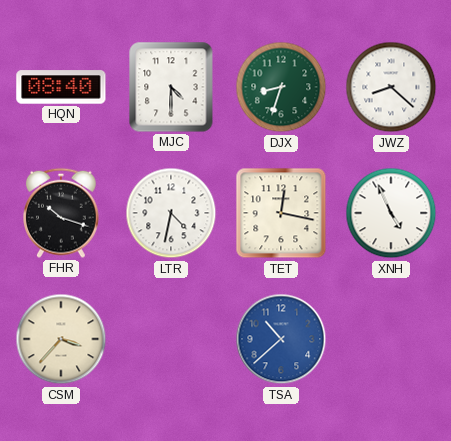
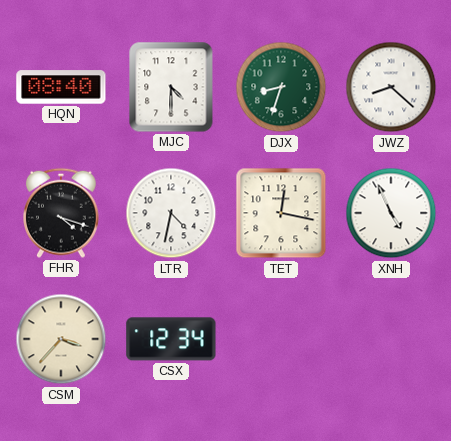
FHR: 10:18 -> 4:18 (62, 213)
CSX: none -> 12:34 (171, 339)
TSA: 10:38 -> none (281, 339)
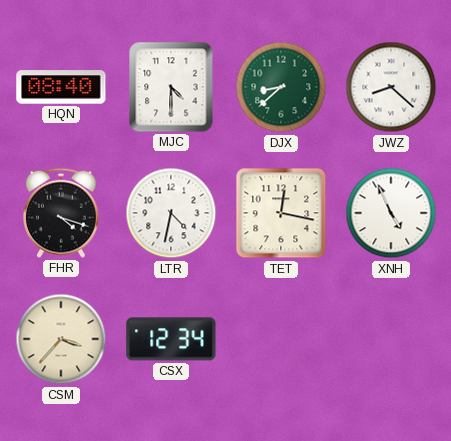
DJX: 8:33 -> 8:38 (281, 87)
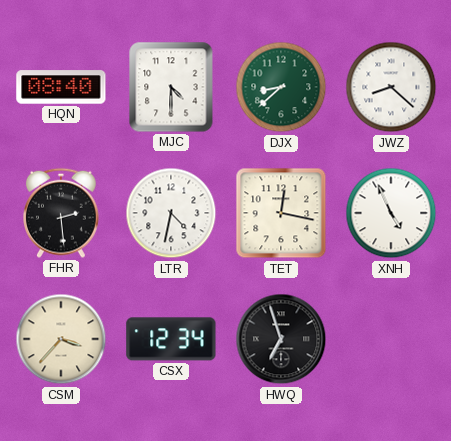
FHR: 4:18 -> 2:29 (62, 213)
HWQ: none -> 6:57 (281, 339)
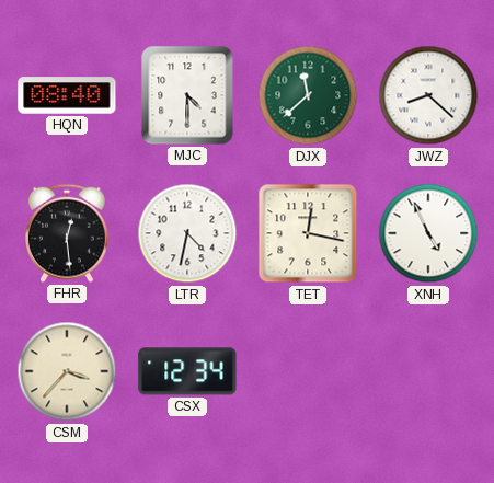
DJX: 8:38 -> 11:38 (308, 95)
FHR: 2:29 -> 12:29 (68, 233)
HWQ: 6:57 -> none (281, 339)
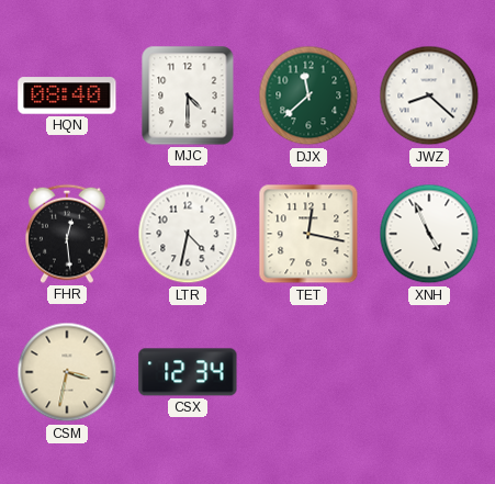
CSM: 3:37 -> 3:32 (67, 372)
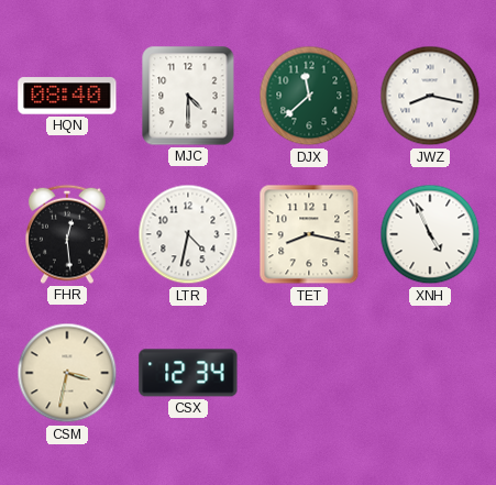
JWZ: 8:22 -> 8:17 (430, 96)
TET: 12:17 -> 8:17 (309, 234)
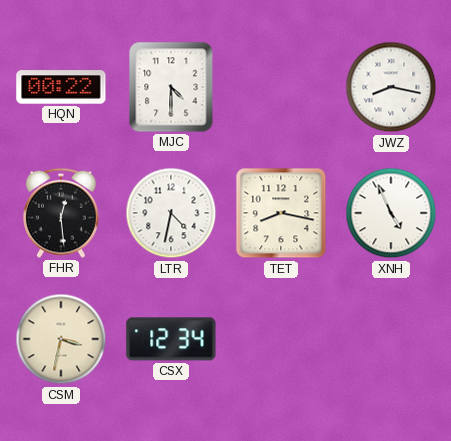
HQN: 08:40 -> 00:22 (61, 87)
DJX: 11:38 -> none (309, 96)
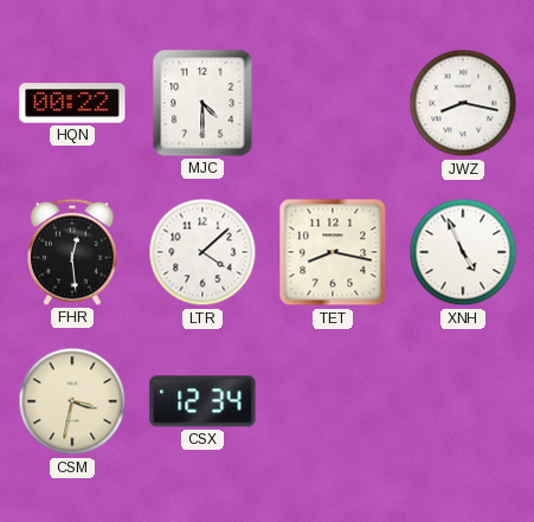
LTR: 4:32 -> 4:08 (202, 252)
